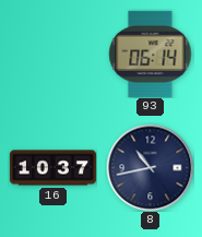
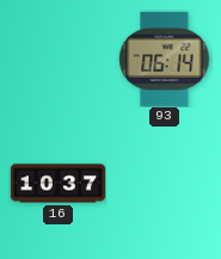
8: 10:43 -> none (150, 167)
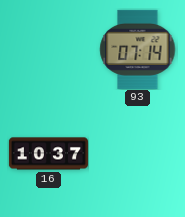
93: 06:14 -> 07:14 (138, 49)
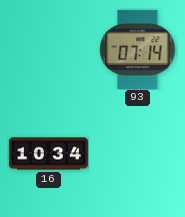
16: 10:37 -> 10:34 (48, 154)
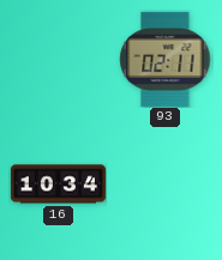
93: 07:14 -> 02:11 (166, 59)
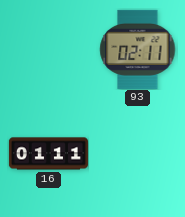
16: 10:34 -> 01:11 (48, 154)
